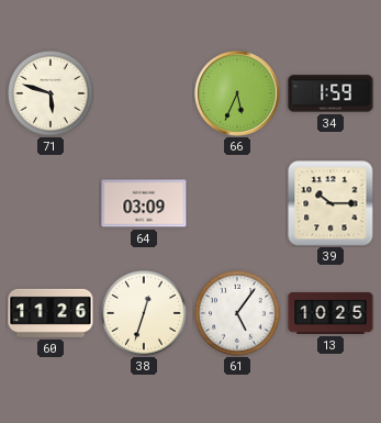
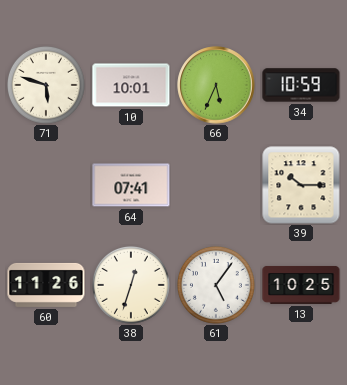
10: none -> 10:01 (131, 85)
34: 1:59 -> 10:59 (301, 85)
64: 03:09 -> 07:41 (131, 185)
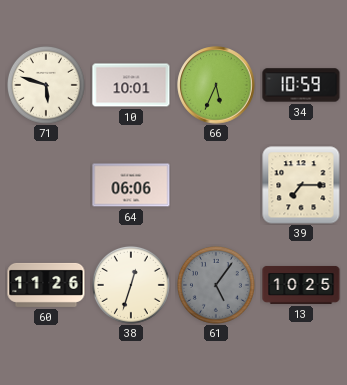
64: 07:41 -> 06:06 (131, 185)
39: 10:15 -> 7:15 (301, 185)
61 dial: white -> grey (216, 285)
